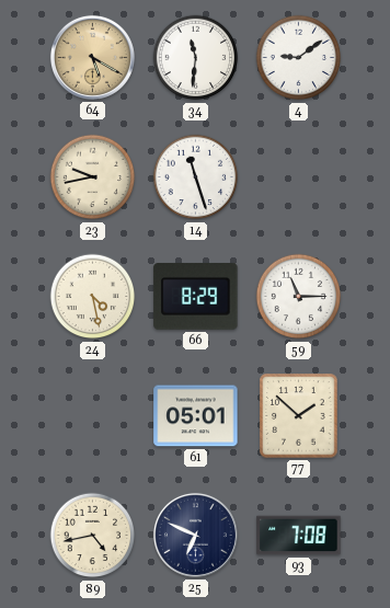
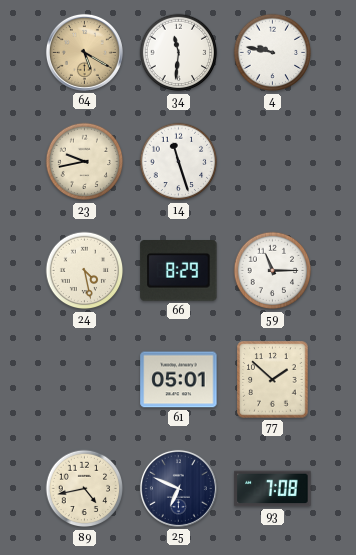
4: 9:09 -> 9:47 (273, 53)
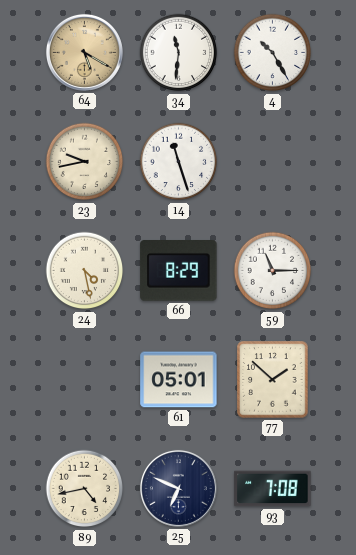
4: 9:47 -> 10:25 (273, 53)
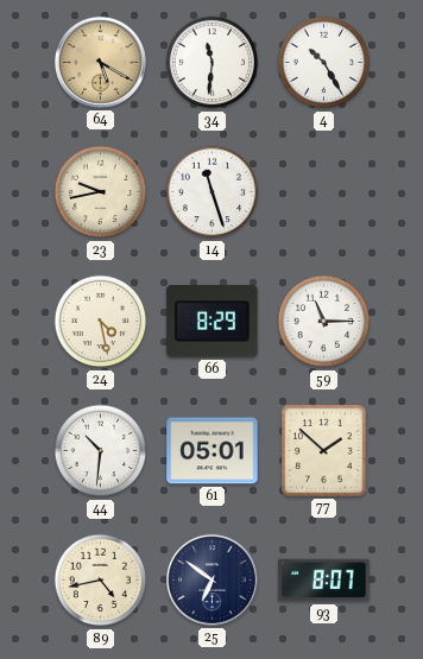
44: none -> 10:31 (101, 451)
25: 6:49 -> 6:51 (211, 579)
93: 7:08 -> 8:07 (324, 581)
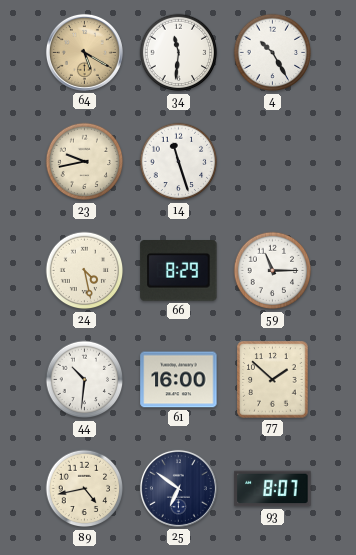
61: 05:01 -> 16:00 (179, 380)
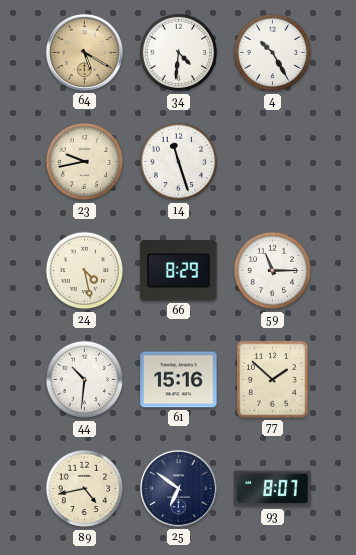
34: 11:31 -> 4:31 (179, 53)
61: 16:00 -> 15:16 (179, 380)
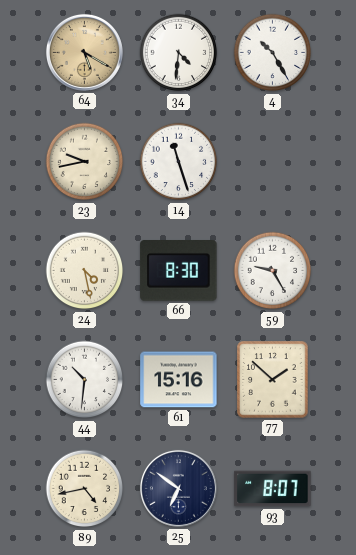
66: 8:29 -> 8:30 (179, 271)
59: 11:15 -> 9:25 (273, 271)
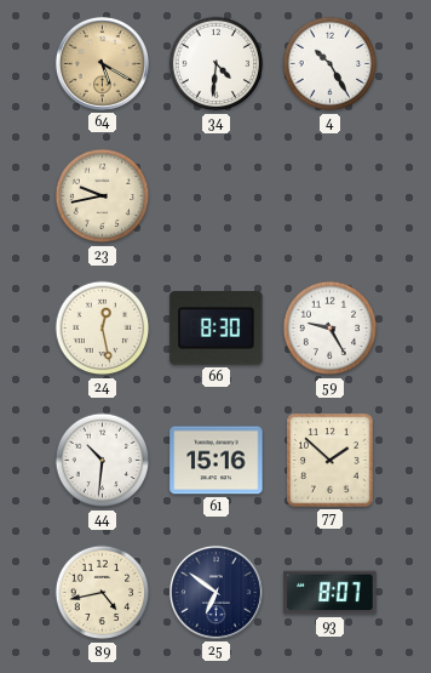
14: 11:27 -> none (179, 162)
24: 4:28 -> 12:28 (103, 329)
